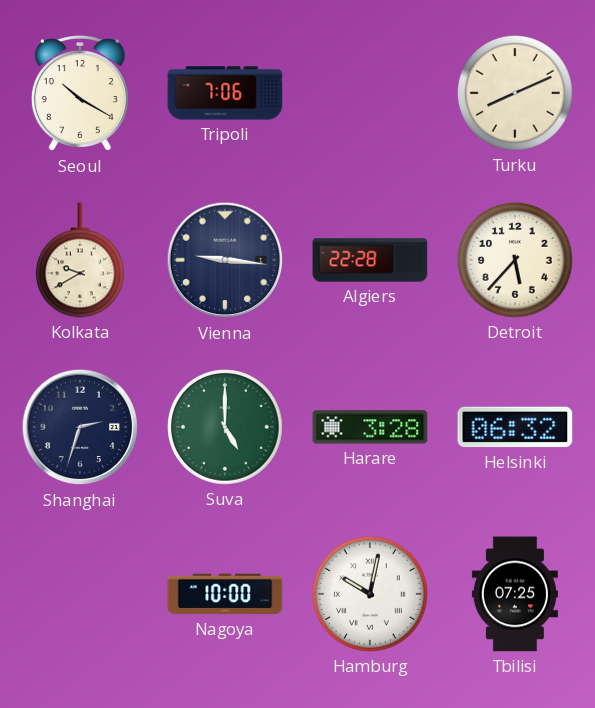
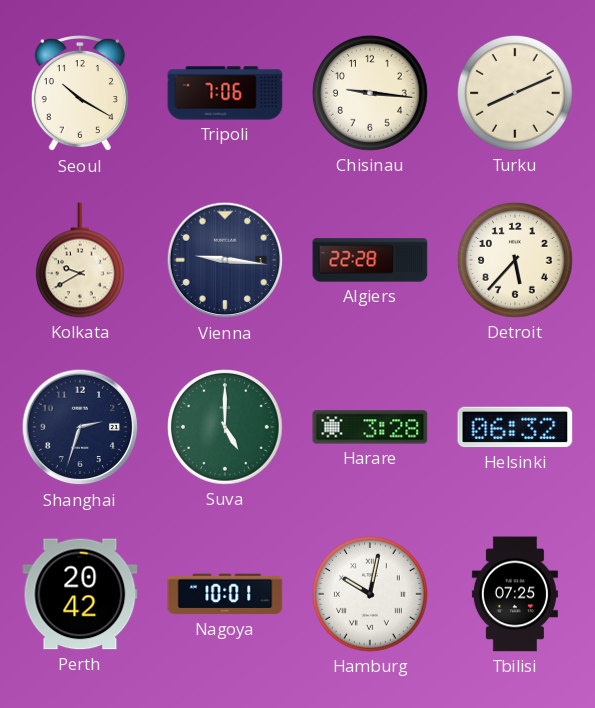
Chisinau: none -> 9:16 (370, 93)
Perth: none -> 20:42 (80, 594)
Nagoya: 10:00 -> 10:01 (225, 594)
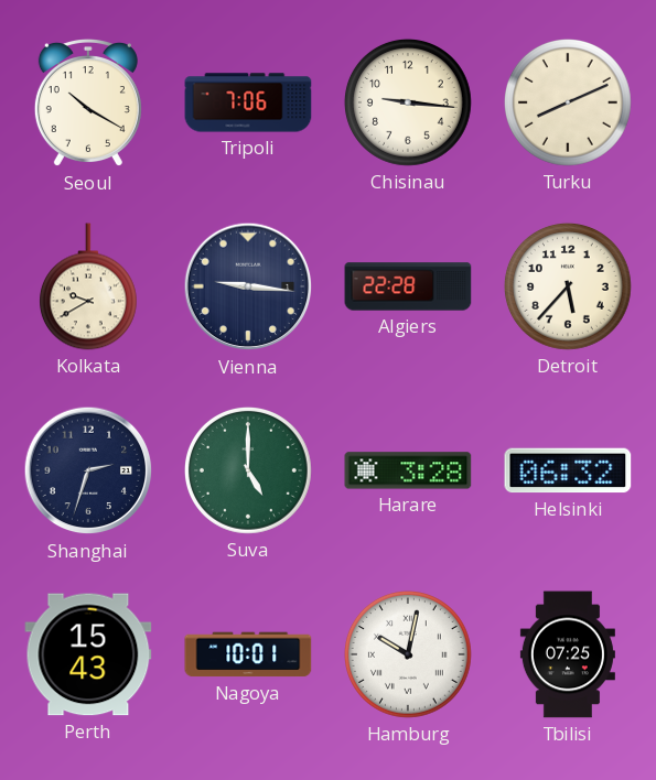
Perth: 20:42 -> 15:43 (88, 654)
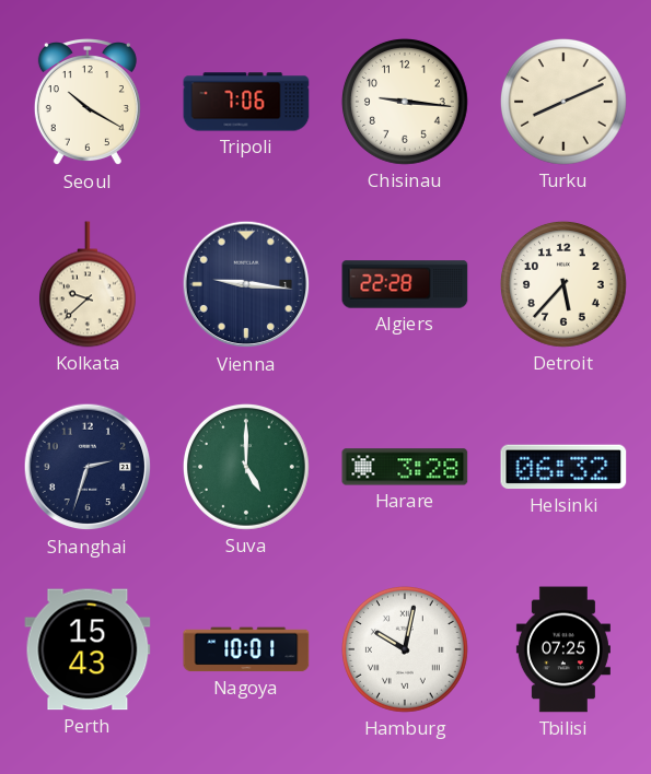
Kolkata: 9:40 -> 9:38 (88, 284)
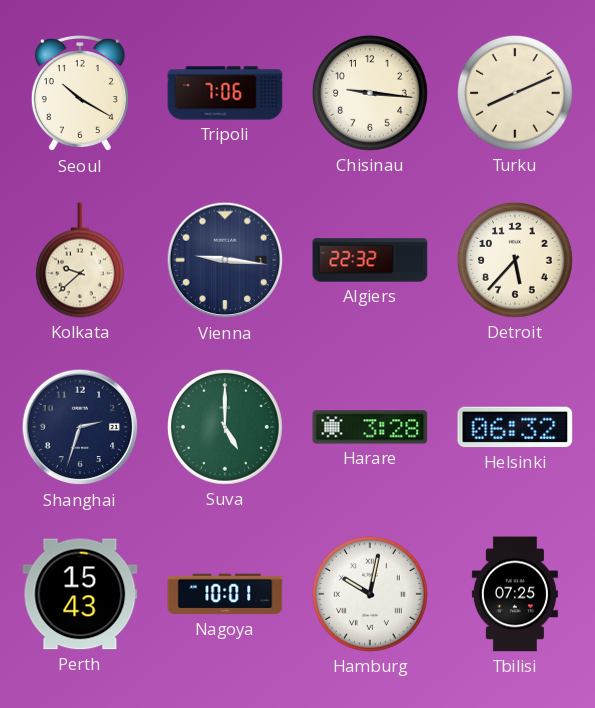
Algiers: 22:28 -> 22:32 (370, 260)
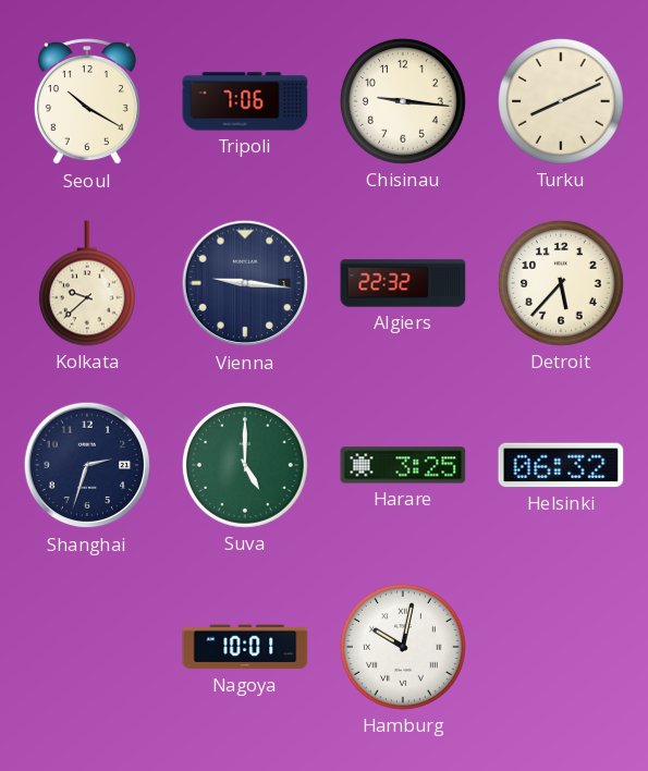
Harare: 3:28 -> 3:25 (403, 465)
Perth: 15:43 -> none (80, 594)
Tbilisi: 07:25 -> none (515, 594)
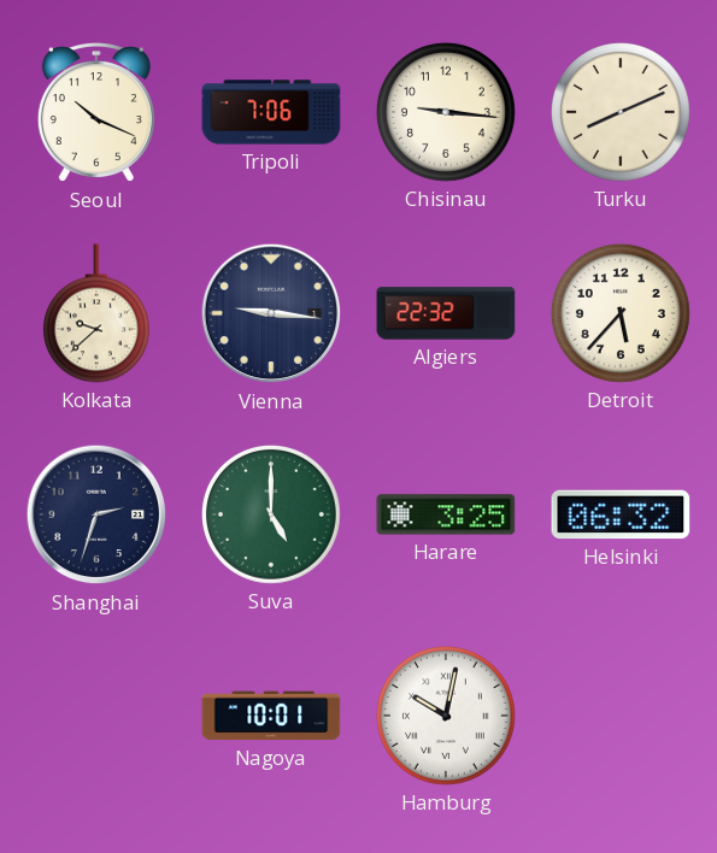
Seoul: 10:20 -> 10:19 (96, 113)
